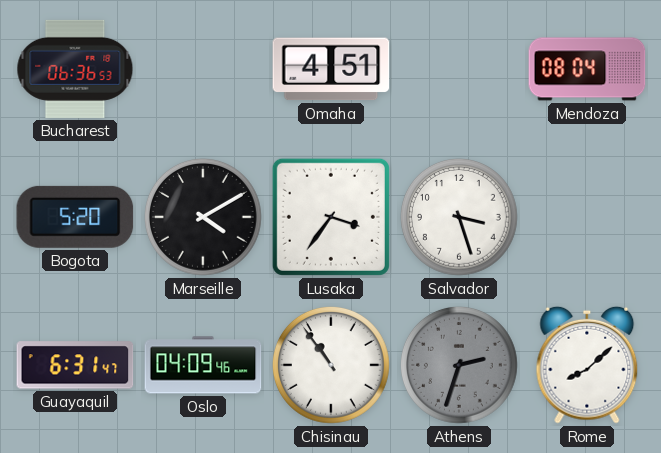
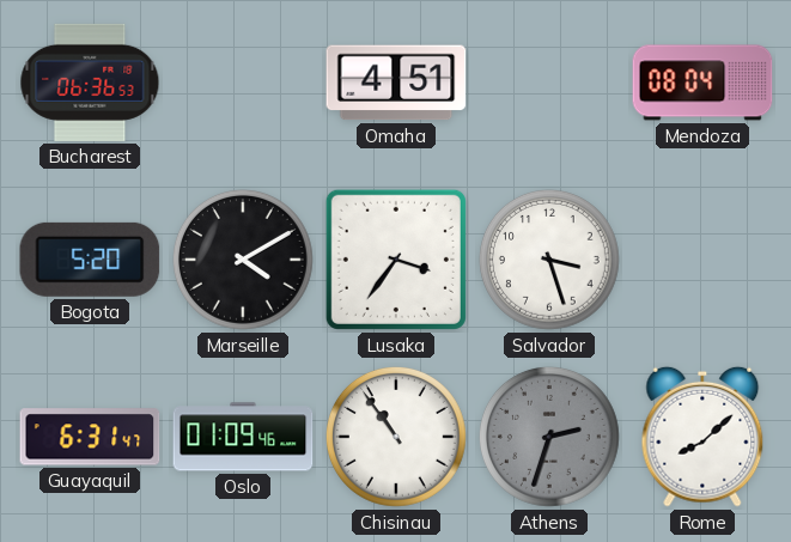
Oslo: 04:09 -> 01:09 (243, 437)
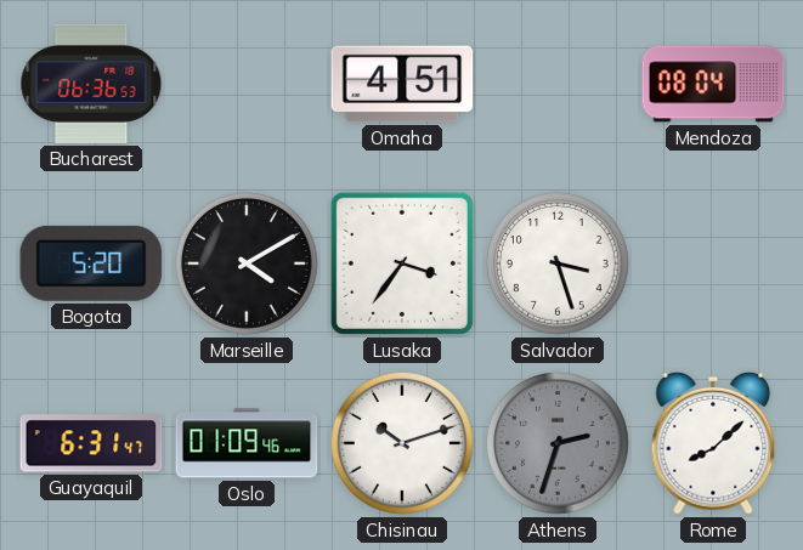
Chisinau: 10:54 -> 10:12 (402, 443)
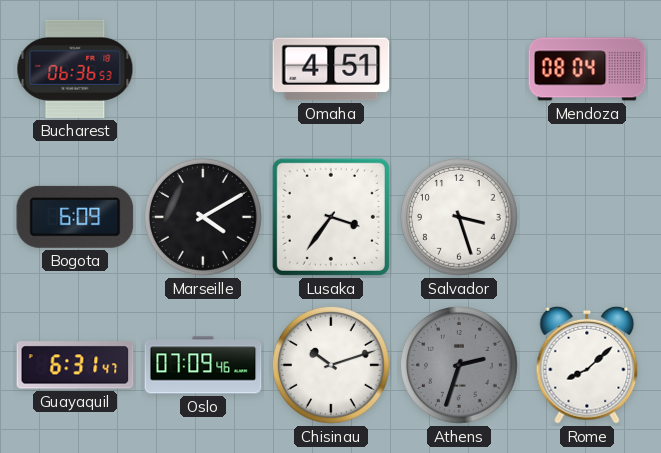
Bogota: 5:20 -> 6:09 (75, 217)
Oslo: 01:09 -> 07:09 (203, 365)
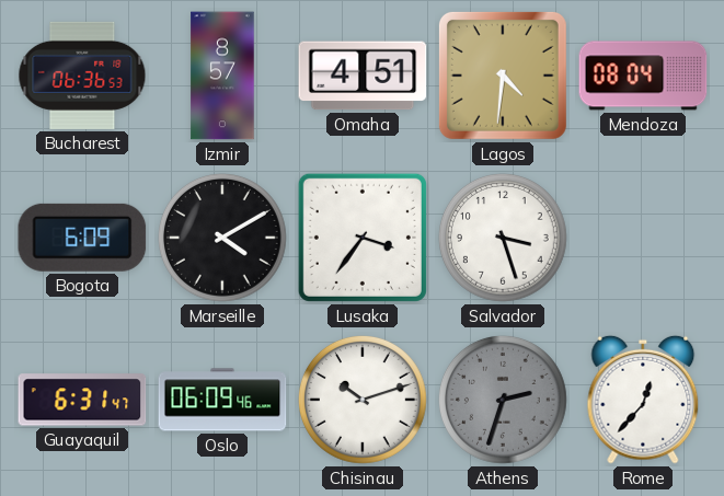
Izmir: none -> 8:57 (222, 76)
Lagos: none -> 4:31 (503, 76)
Oslo: 07:09 -> 06:09 (222, 400)
Rome: 8:08 -> 12:37 (643, 400)
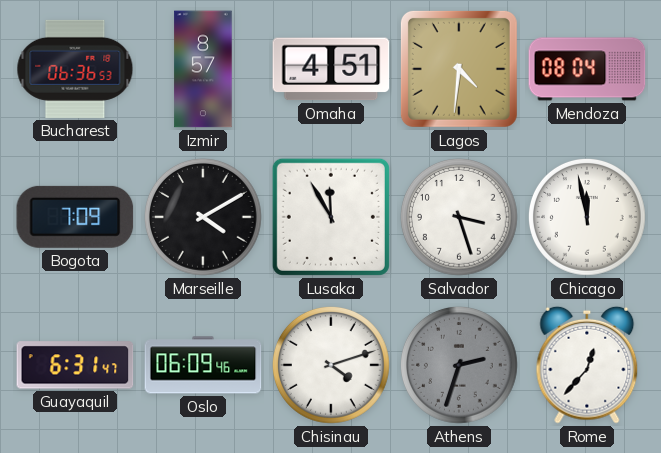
Bogota: 6:09 -> 7:09 (75, 217)
Lusaka: 3:36 -> 11:55 (331, 217)
Chicago: none -> 11:58 (587, 217)
Chisinau: 10:12 -> 4:12 (331, 365)
